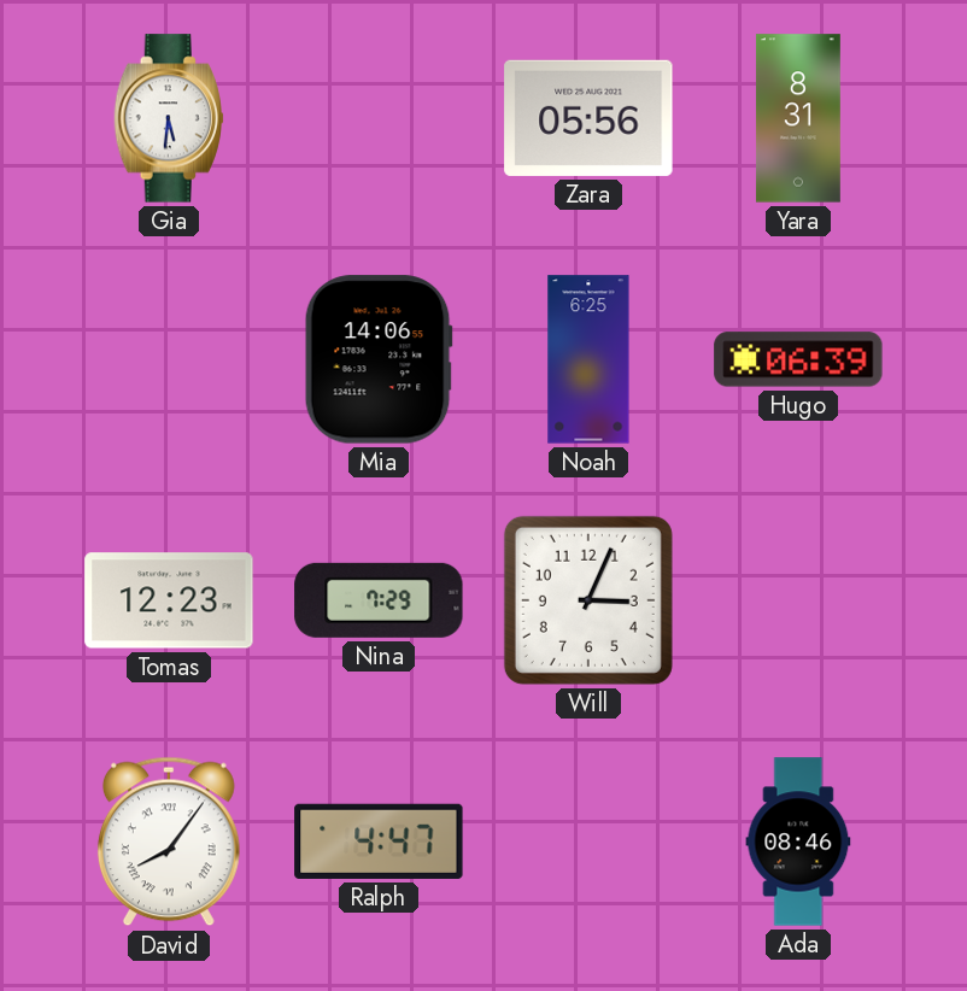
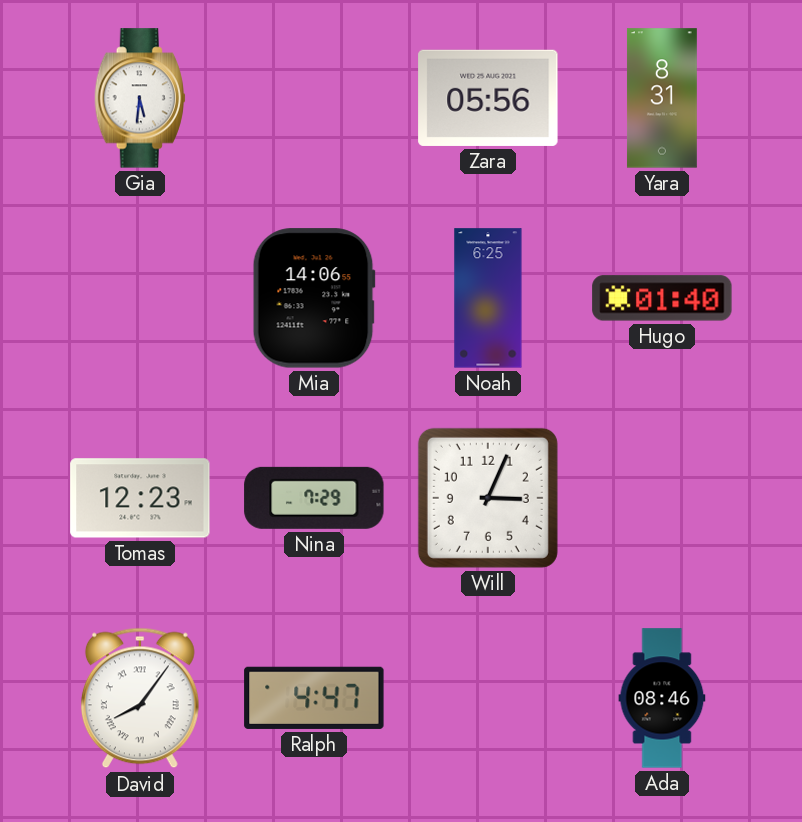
Hugo: 06:39 -> 01:40 (662, 298)
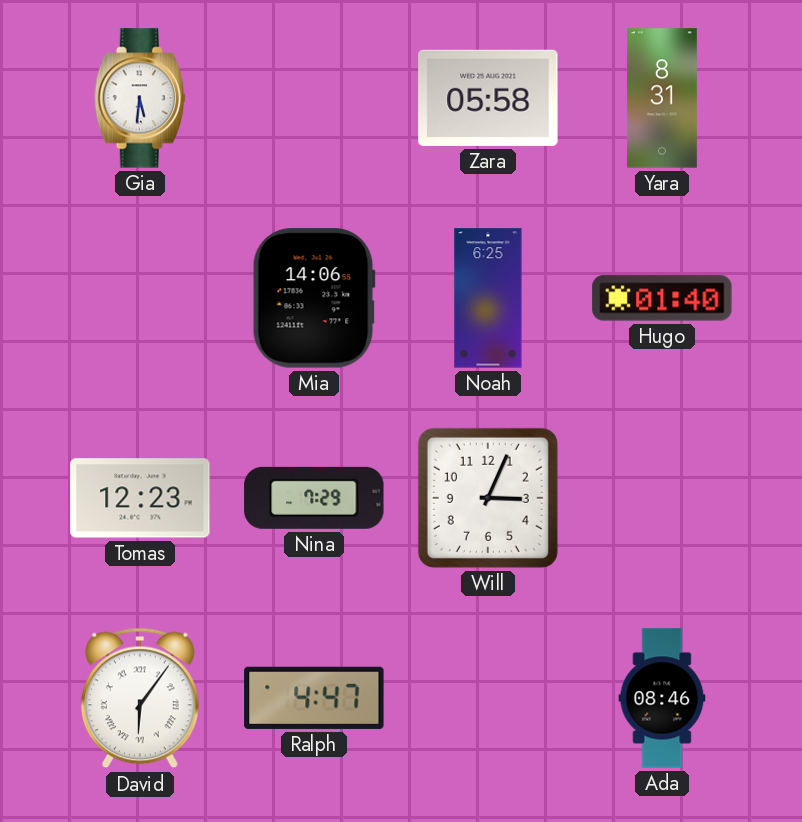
Zara: 05:56 -> 05:58 (488, 98)
David: 8:06 -> 6:06 (140, 698)
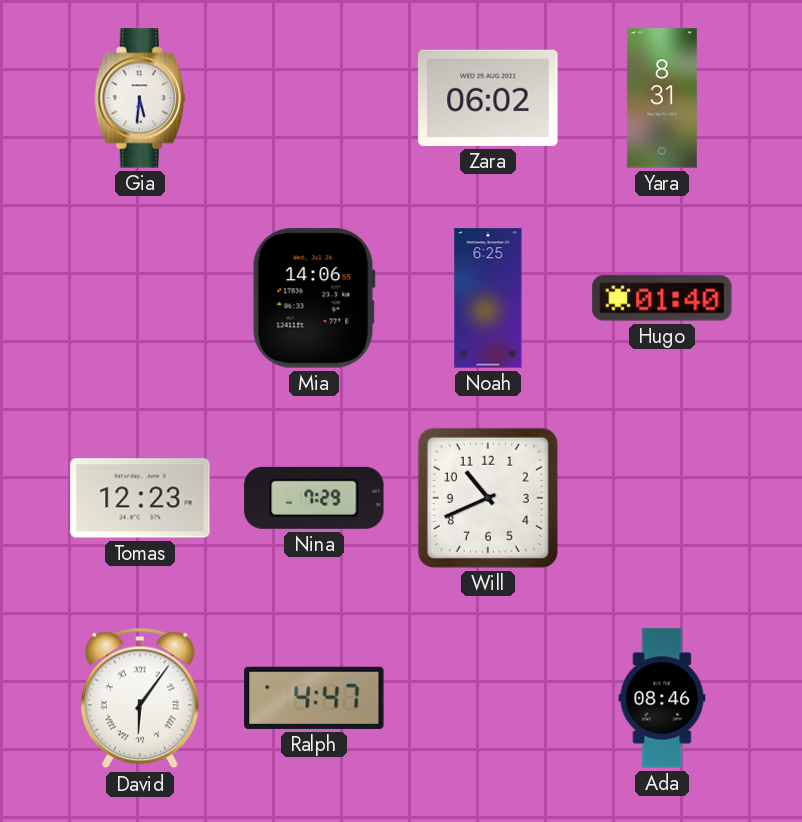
Zara: 05:58 -> 06:02 (488, 98)
Will: 3:04 -> 10:41 (488, 498)
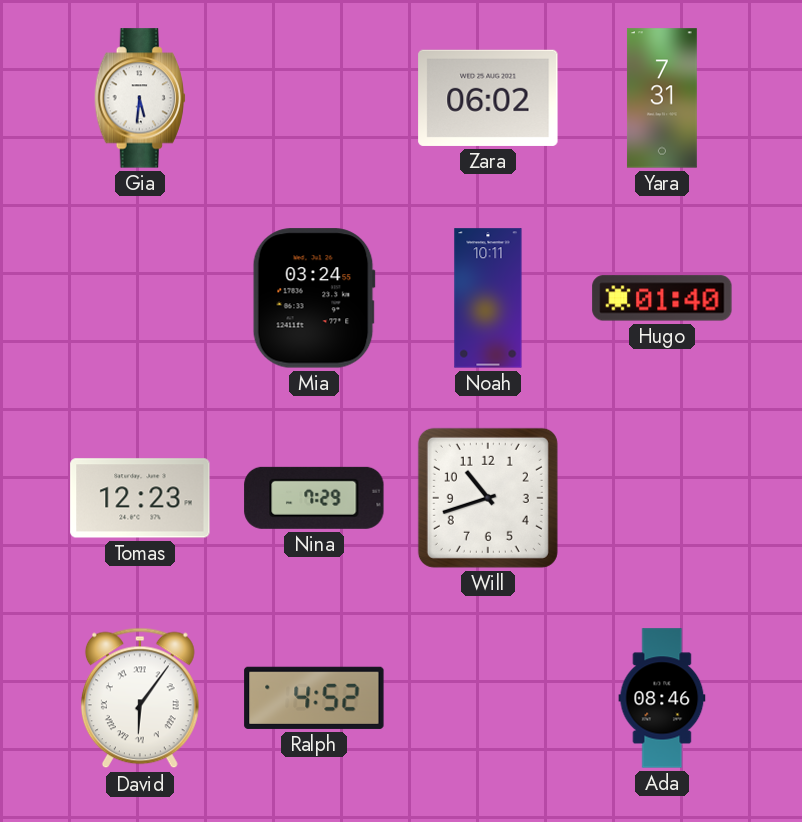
Yara: 8:31 -> 7:31 (662, 98)
Mia: 14:06 -> 03:24 (314, 298)
Noah: 6:25 -> 10:11 (488, 298)
Will: 10:41 -> 10:42 (488, 498)
Ralph: 4:47 -> 4:52 (314, 698)
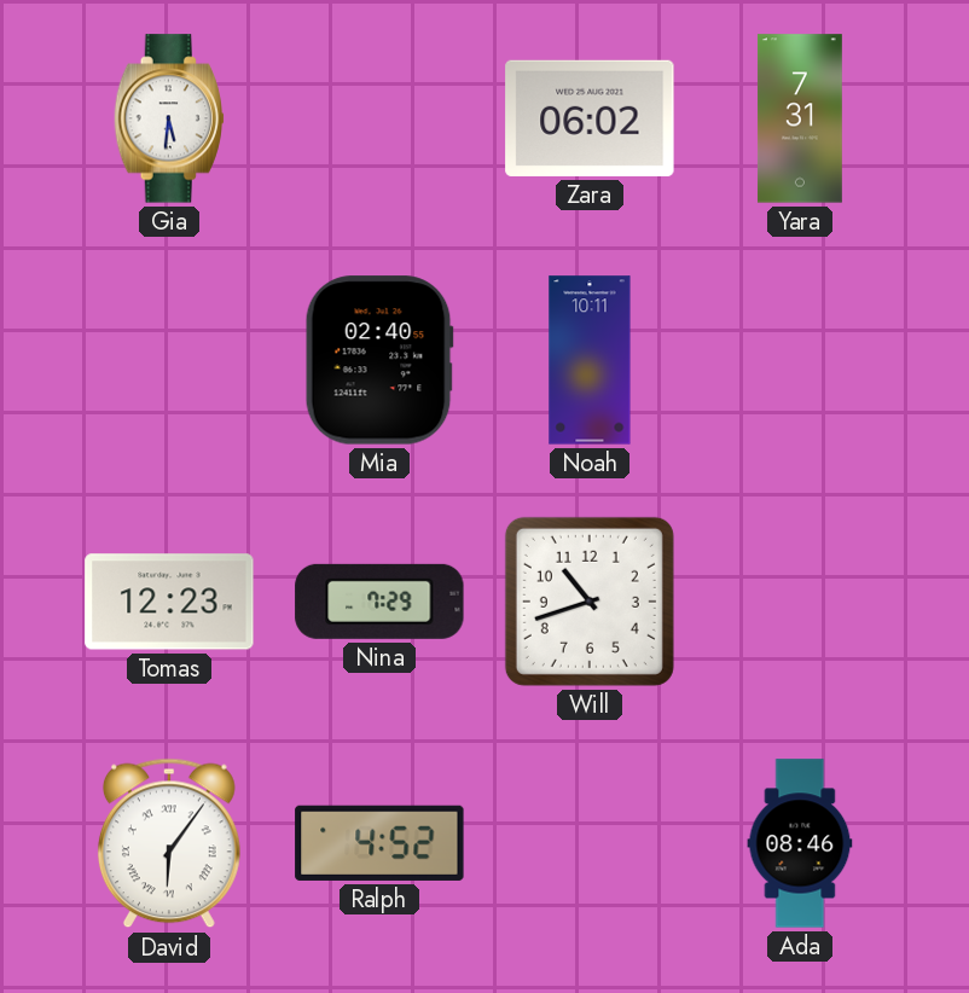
Mia: 03:24 -> 02:40 (379, 360)
Hugo: 01:40 -> none (662, 298)
